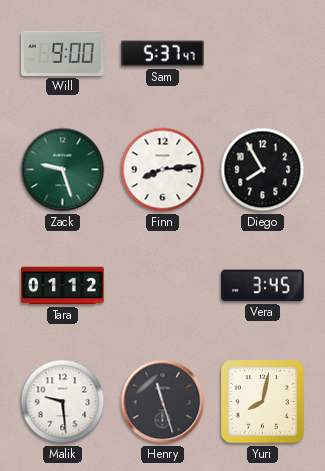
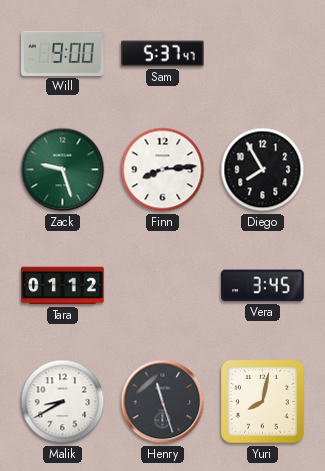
Malik: 9:29 -> 8:40 (63, 402)
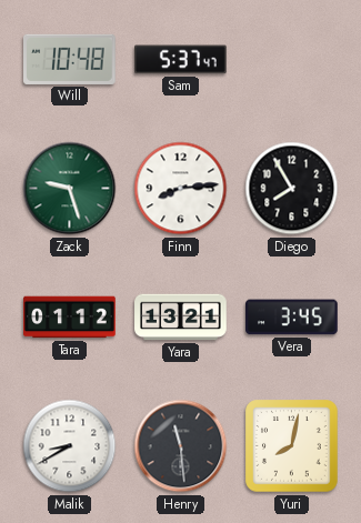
Will: 9:00 -> 10:48 (70, 59)
Yara: none -> 13:21 (181, 318)
Henry: 11:27 -> 11:29 (181, 446)
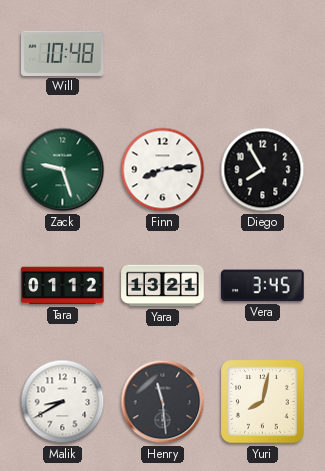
Sam: 5:37 -> none (181, 60)
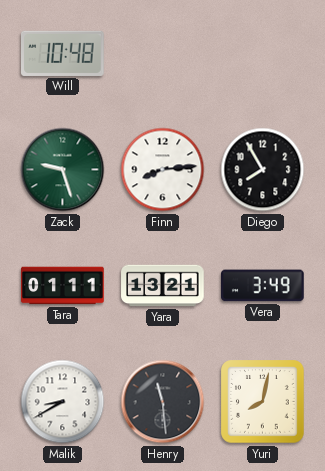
Tara: 01:12 -> 01:11 (63, 286)
Vera: 3:45 -> 3:49 (263, 286)
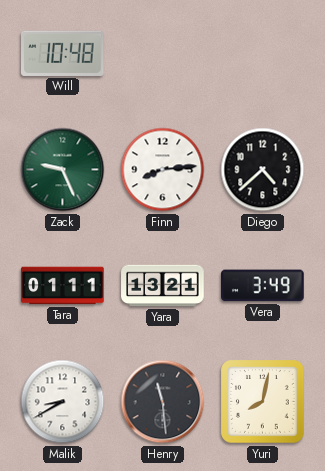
Zack: 9:27 -> 9:26 (63, 170)
Diego: 7:55 -> 4:38 (263, 170)
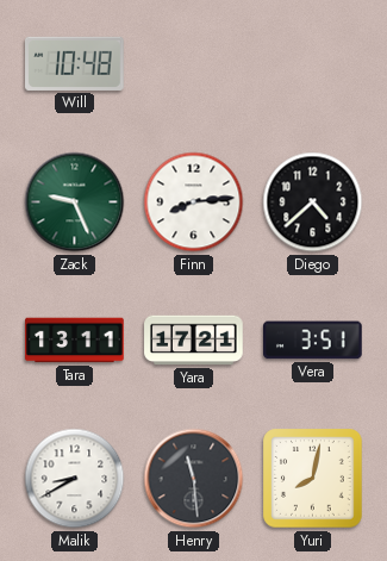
Tara: 01:11 -> 13:11 (75, 341)
Yara: 13:21 -> 17:21 (194, 341)
Vera: 3:49 -> 3:51 (313, 341)
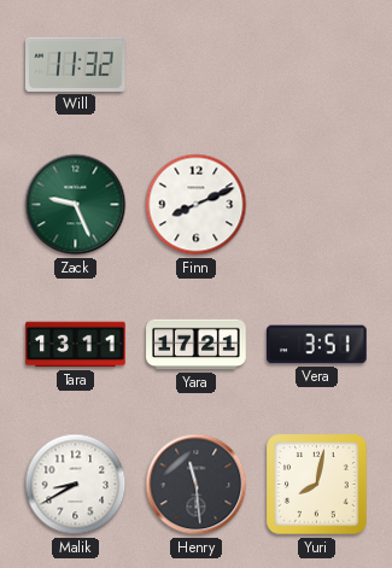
Will: 10:48 -> 11:32 (76, 64)
Finn: 8:14 -> 8:11 (197, 205)
Diego: 4:38 -> none (313, 202)
